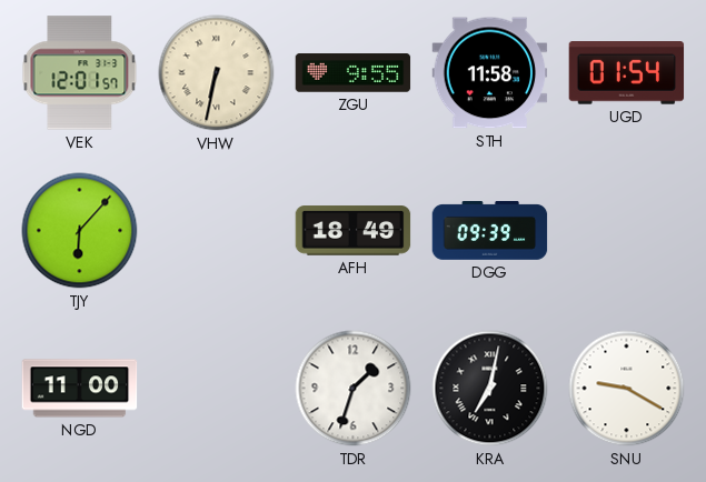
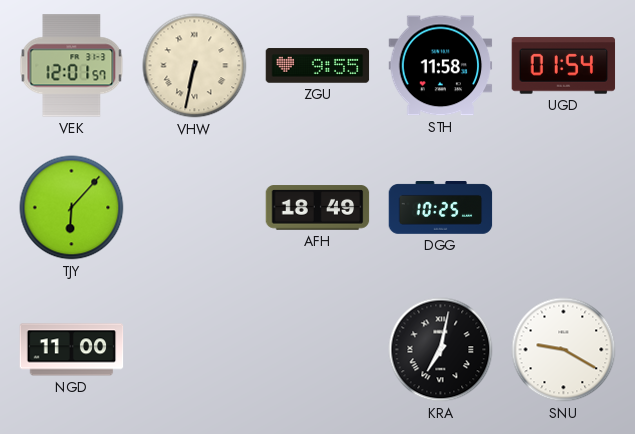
DGG: 09:39 -> 10:25 (441, 208)
TDR: 1:33 -> none (354, 389)
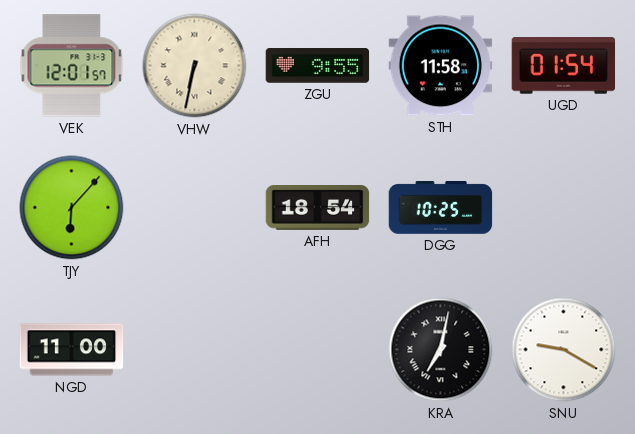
AFH: 18:49 -> 18:54 (318, 208)
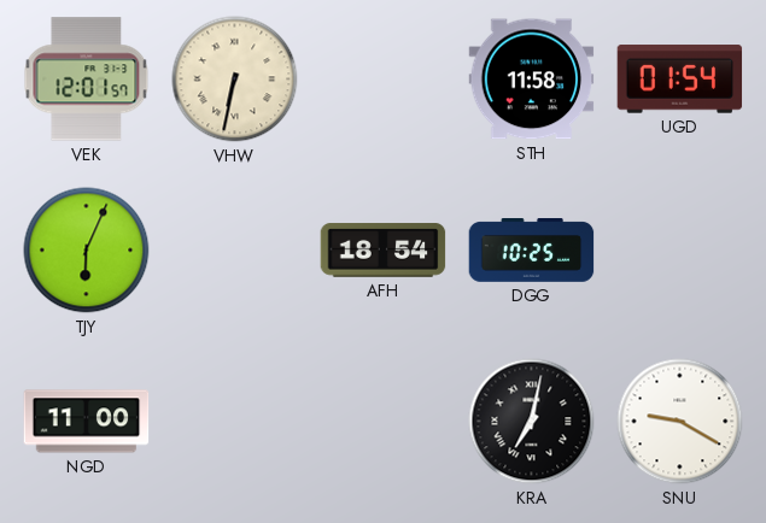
ZGU: 9:55 -> none (318, 66)
TJY: 6:07 -> 6:04 (87, 251)
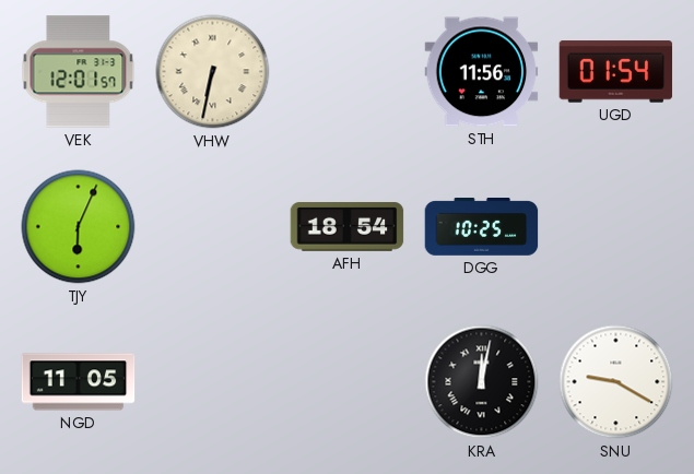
STH: 11:58 -> 11:56 (482, 72)
NGD: 11:00 -> 11:05 (79, 382)
KRA: 7:02 -> 12:02 (482, 382)
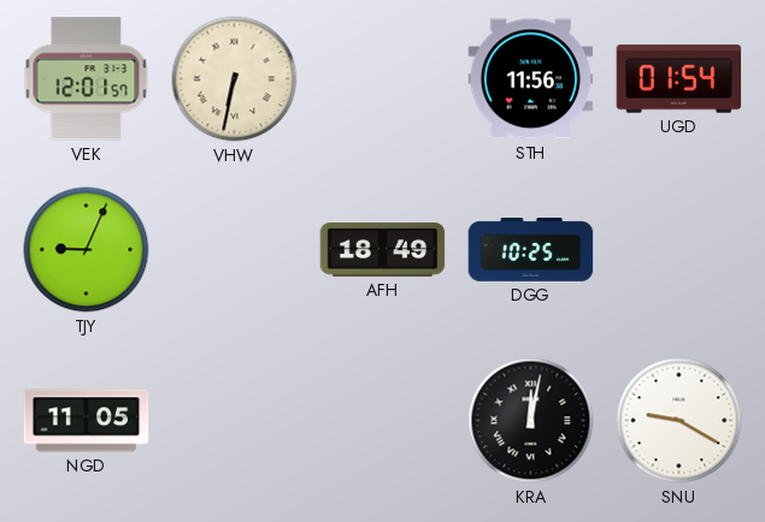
TJY: 6:04 -> 9:04 (87, 250)
AFH: 18:54 -> 18:49 (383, 250)
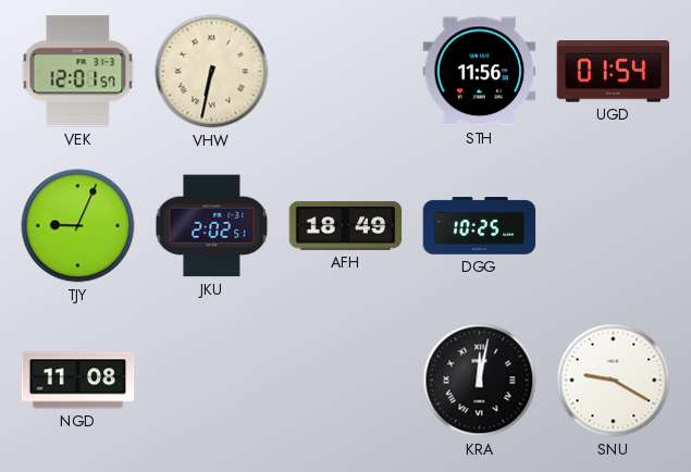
JKU: none -> 2:02 (212, 226)
NGD: 11:05 -> 11:08 (78, 381)
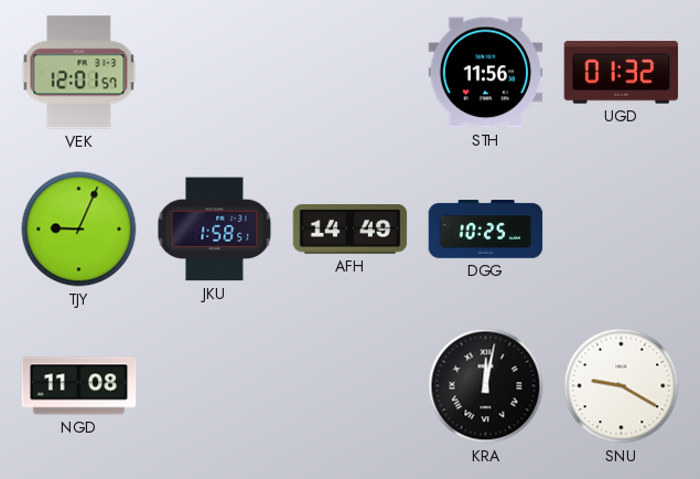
VHW: 6:32 -> none (212, 72)
UGD: 01:54 -> 01:32 (622, 73)
JKU: 2:02 -> 1:58 (215, 230)
AFH: 18:49 -> 14:49 (351, 230)
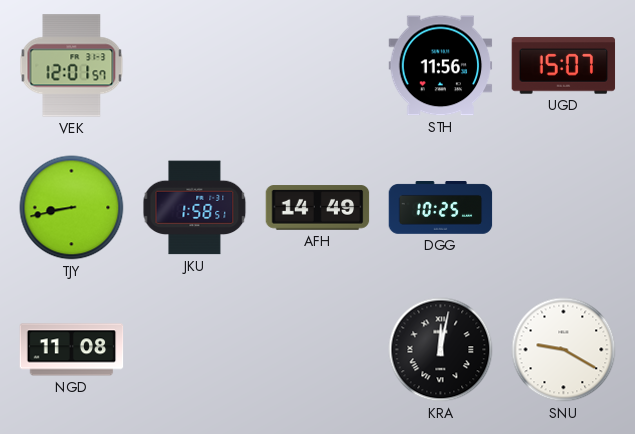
UGD: 01:32 -> 15:07 (564, 66)
TJY: 9:04 -> 8:43 (72, 208)
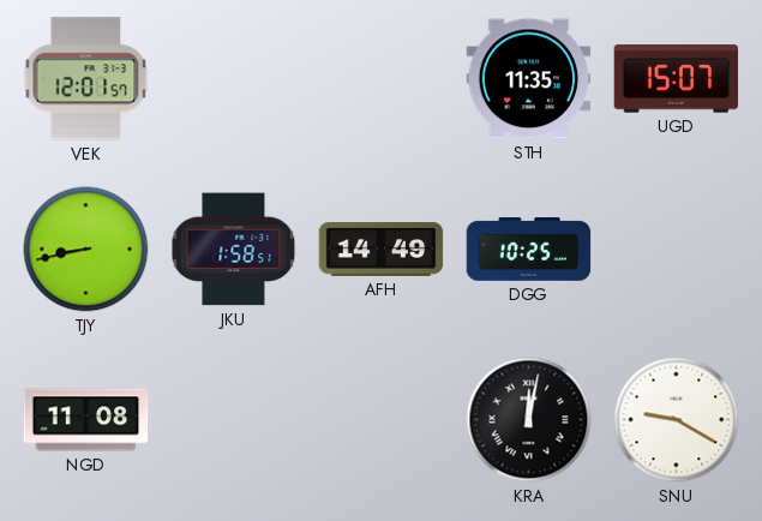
STH: 11:56 -> 11:35 (529, 79)
